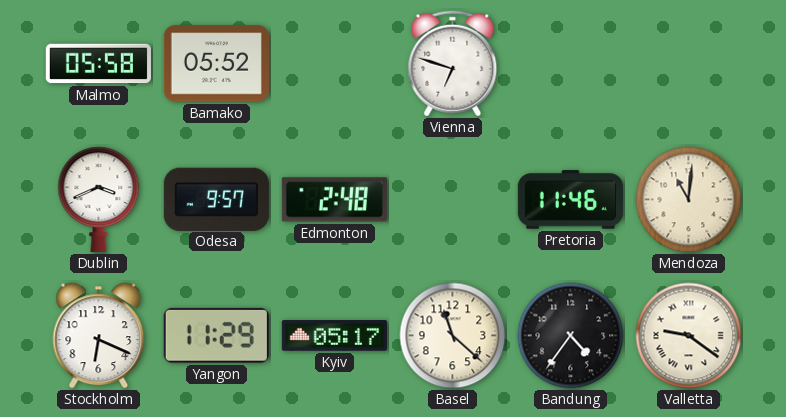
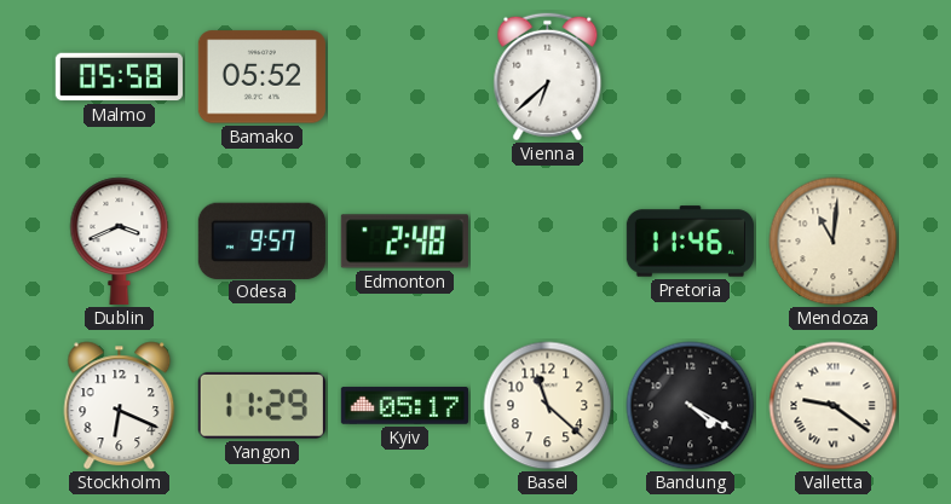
Vienna: 6:48 -> 6:38 (548, 77)
Bandung: 4:36 -> 4:20 (691, 406)
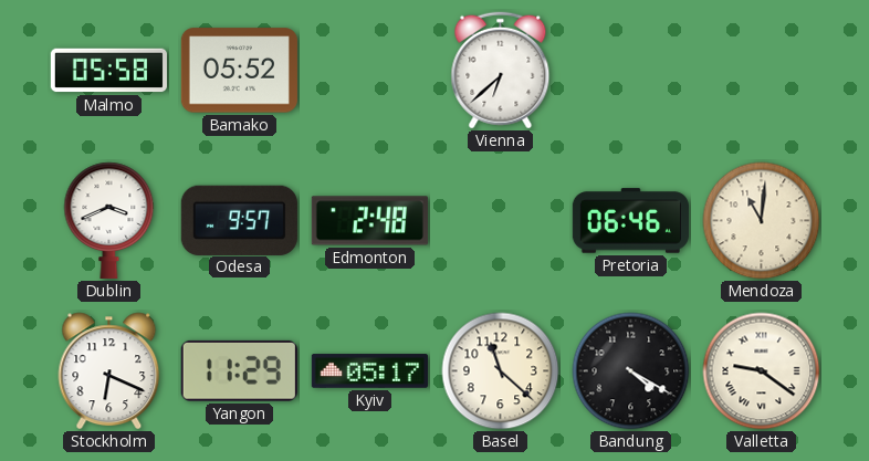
Pretoria: 11:46 -> 06:46 (630, 221)
